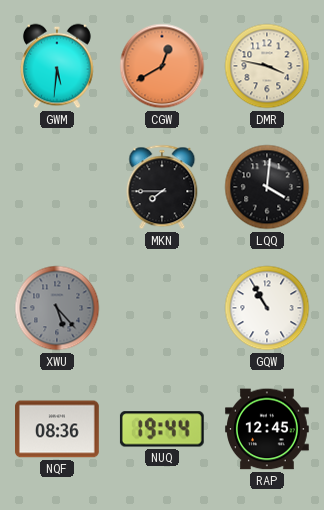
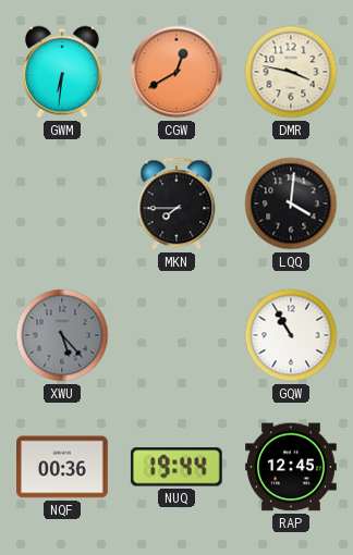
GWM: 5:31 -> 6:31 (62, 72)
NQF: 08:36 -> 00:36 (63, 467)
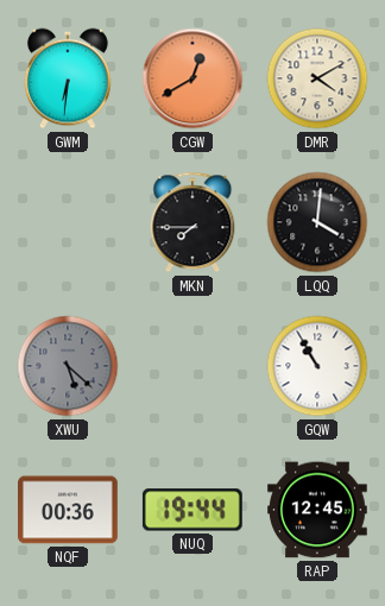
DMR: 3:47 -> 4:10 (317, 78)
XWU: 5:23 -> 5:22 (68, 366)
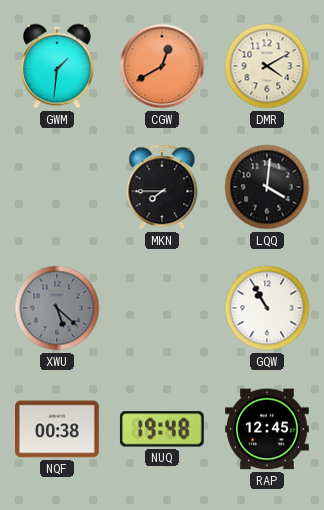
GWM: 6:31 -> 1:31 (57, 66)
NQF: 00:36 -> 00:38 (58, 429)
NUQ: 19:44 -> 19:48 (162, 429)
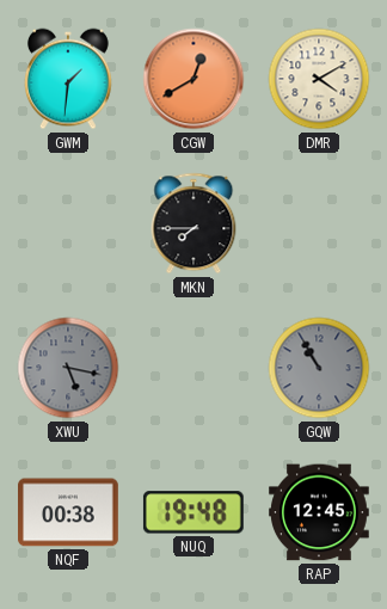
LQQ: 4:01 -> none (267, 187)
XWU: 5:22 -> 5:17 (68, 368)
GQW dial: white -> grey (319, 368)
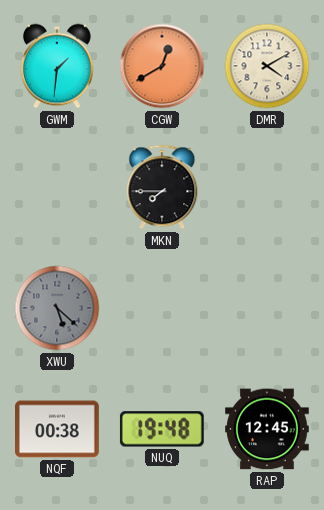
XWU: 5:17 -> 5:22 (57, 308)
GQW: 10:55 -> none (319, 368)
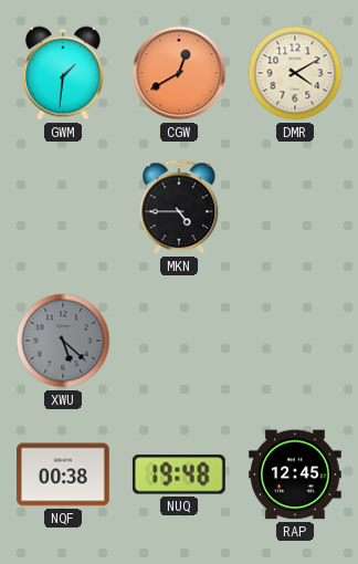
MKN: 7:45 -> 4:45 (179, 207)
